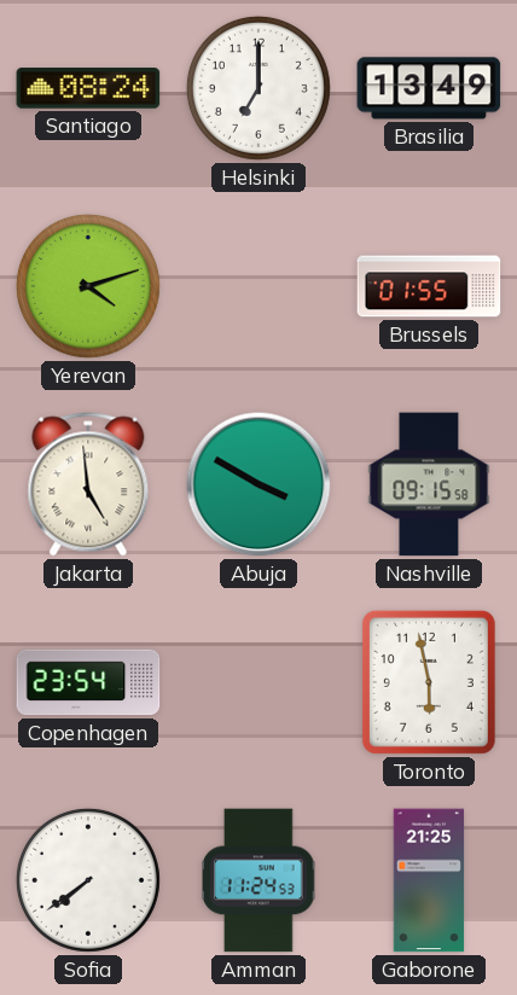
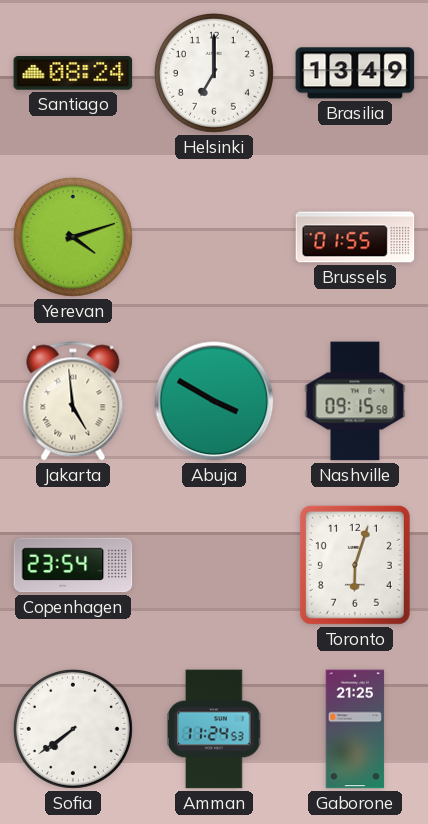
Toronto: 5:58 -> 6:03 (355, 565)
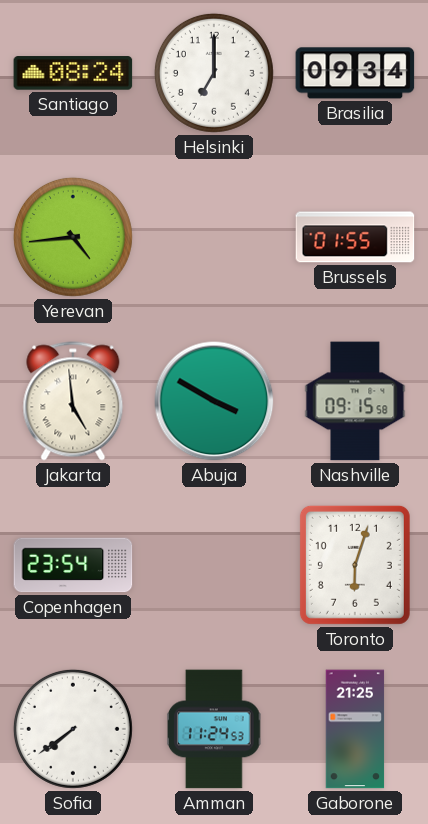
Brasilia: 13:49 -> 09:34 (355, 73)
Yerevan: 4:12 -> 4:44 (73, 237)
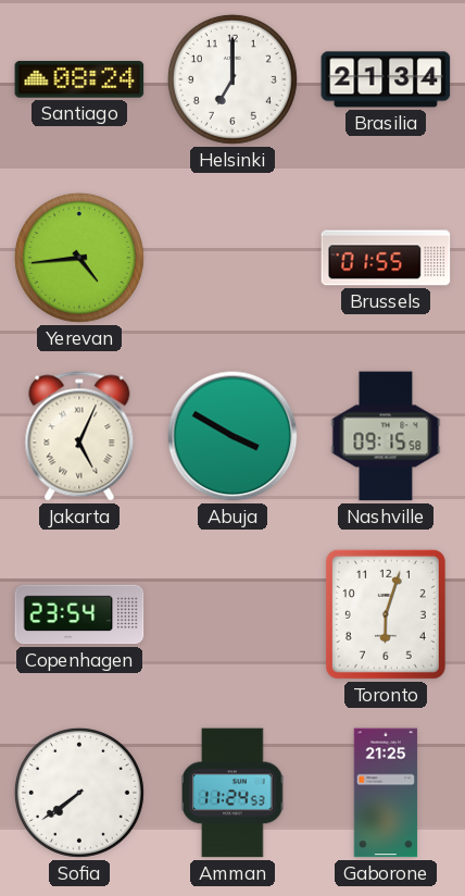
Brasilia: 09:34 -> 21:34 (386, 79)
Jakarta: 4:59 -> 5:04 (79, 436)
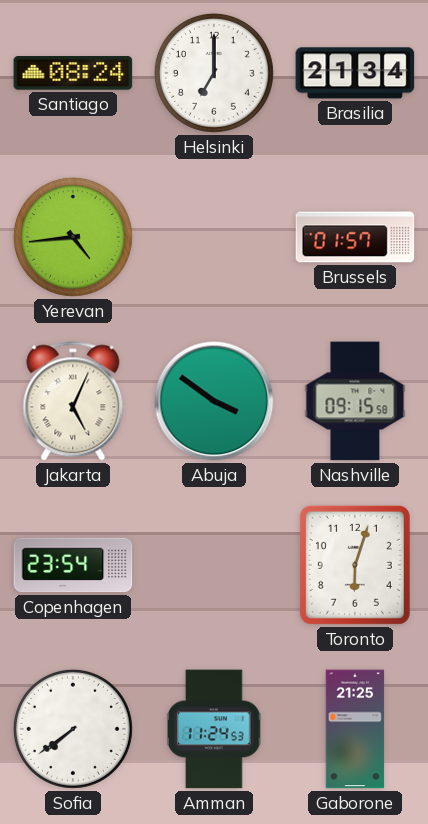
Brussels: 01:55 -> 01:57 (355, 237)
Abuja: 3:50 -> 3:51 (214, 401)
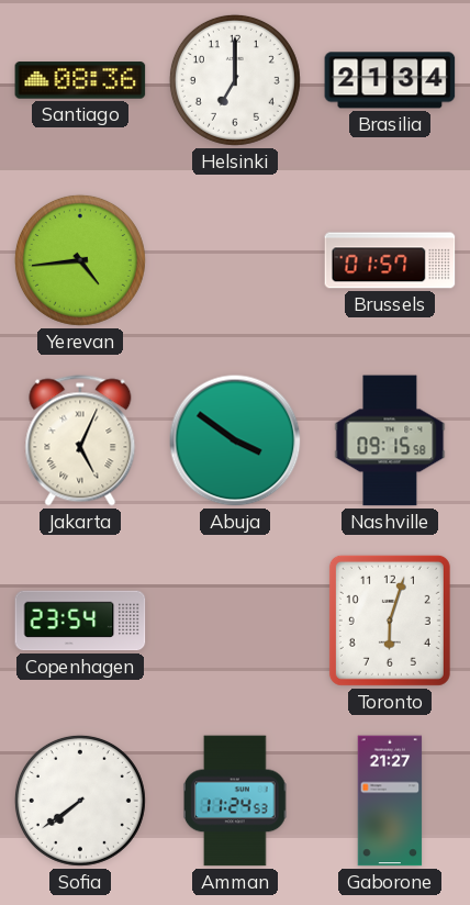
Santiago: 08:24 -> 08:36 (80, 80)
Gaborone: 21:25 -> 21:27 (390, 801)
